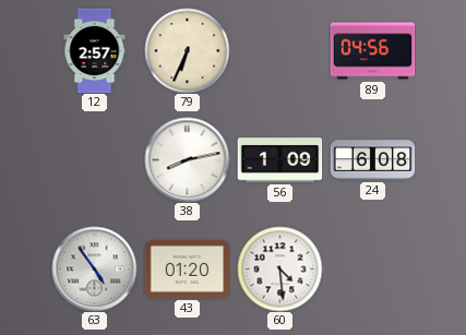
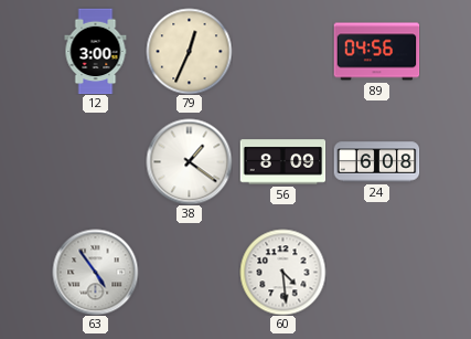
12: 2:57 -> 3:00 (96, 51)
79: 6:34 -> 12:34 (189, 51)
38: 8:13 -> 1:21 (189, 161)
56: 1:09 -> 8:09 (282, 162)
43: 01:20 -> none (187, 268)
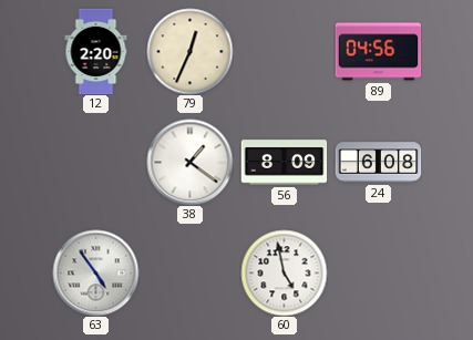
12: 3:00 -> 2:20 (96, 51)
60: 4:29 -> 4:58 (284, 272)
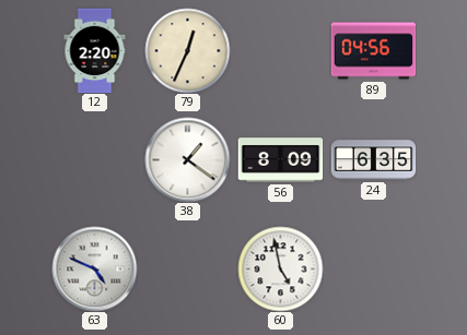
24: 6:08 -> 6:35 (373, 160)
63: 4:54 -> 4:49 (94, 268)
